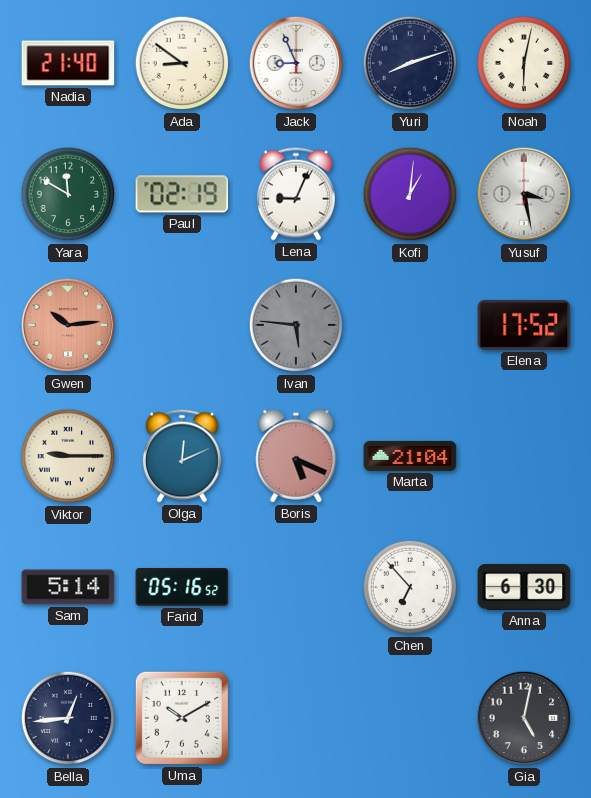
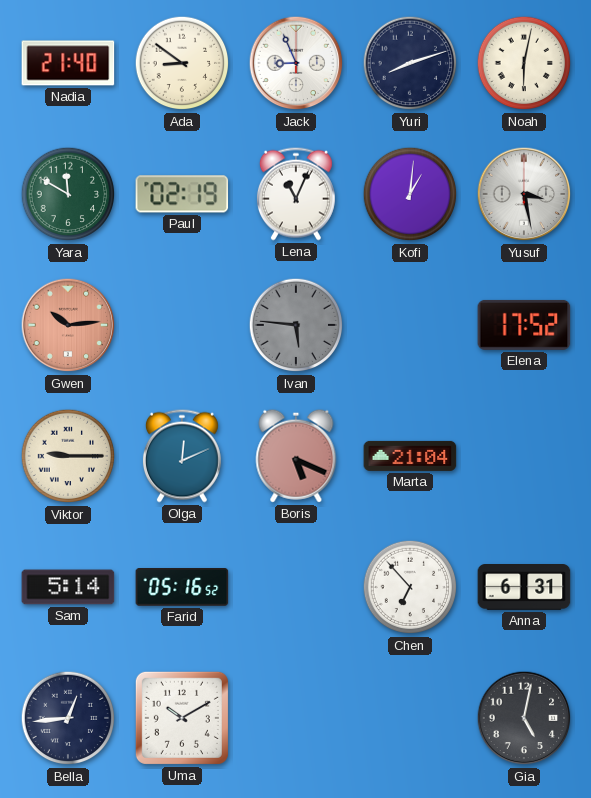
Lena: 9:04 -> 11:04 (296, 194)
Anna: 6:30 -> 6:31 (524, 588)
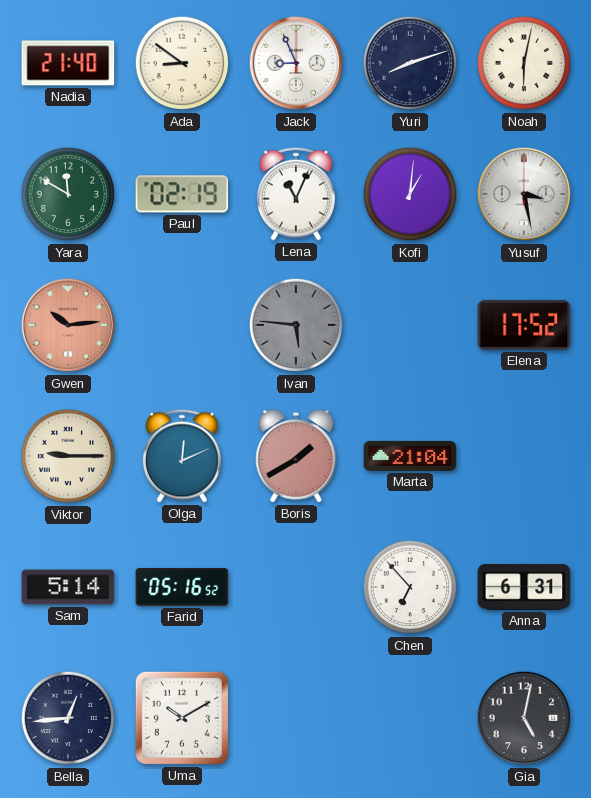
Boris: 5:19 -> 1:40 (296, 456)
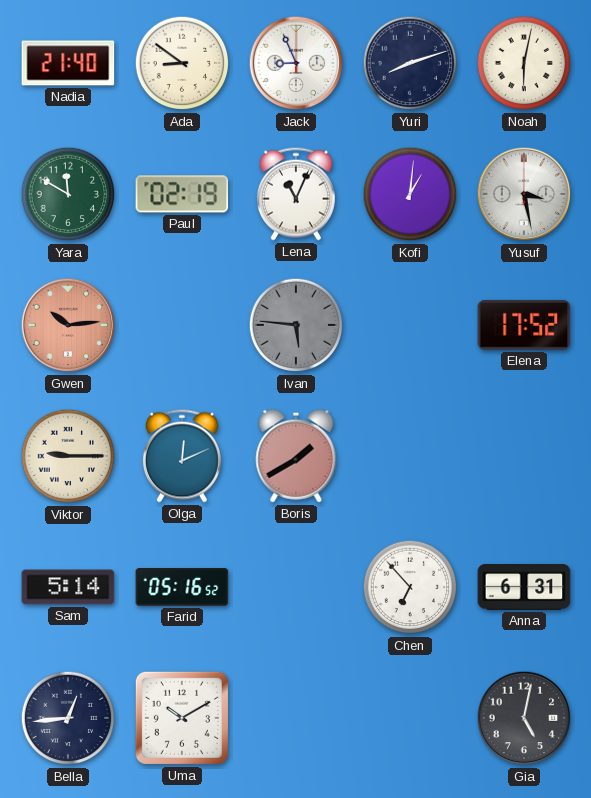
Marta: 21:04 -> none (410, 456)
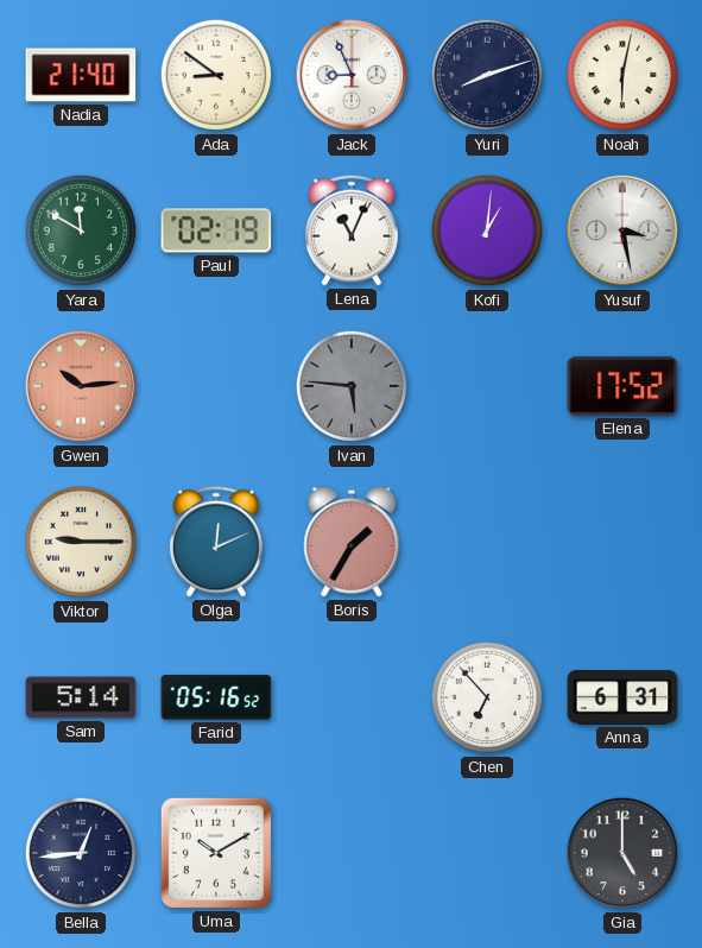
Boris: 1:40 -> 1:35 (352, 542)
Gia: 5:02 -> 5:00 (622, 853)
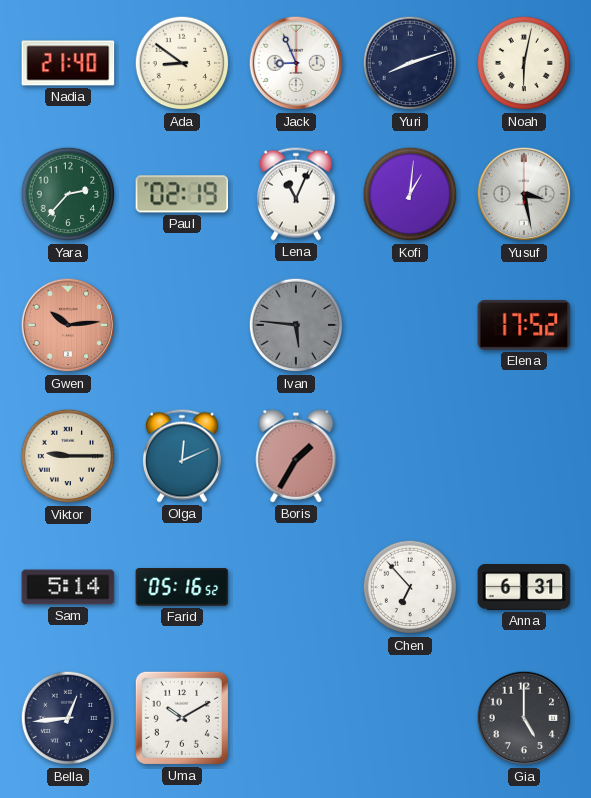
Yara: 11:50 -> 2:37 (68, 194)
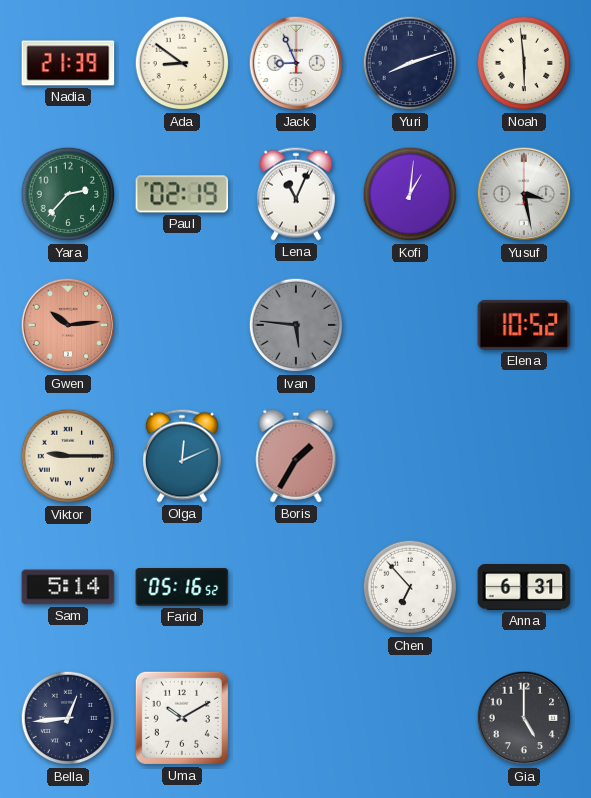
Nadia: 21:40 -> 21:39 (68, 63)
Noah: 6:02 -> 5:59 (524, 63)
Elena: 17:52 -> 10:52 (524, 325)
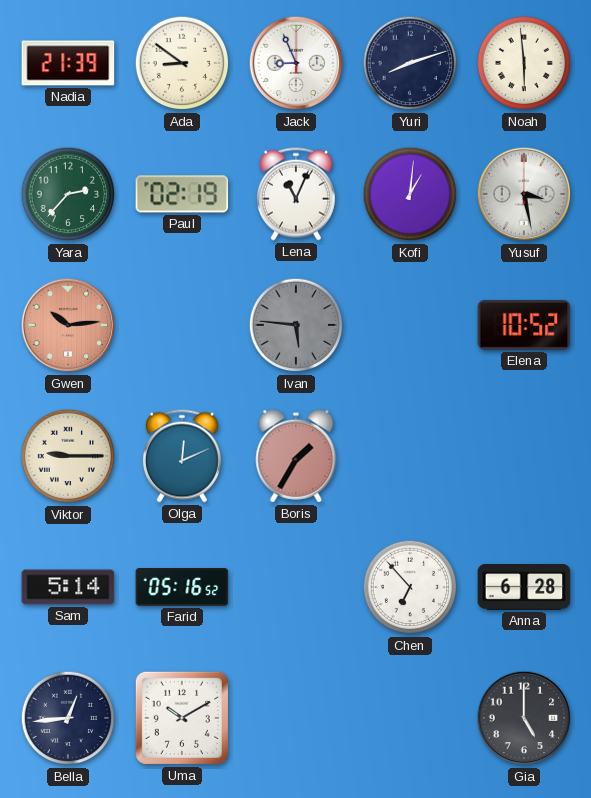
Anna: 6:31 -> 6:28 (524, 588)
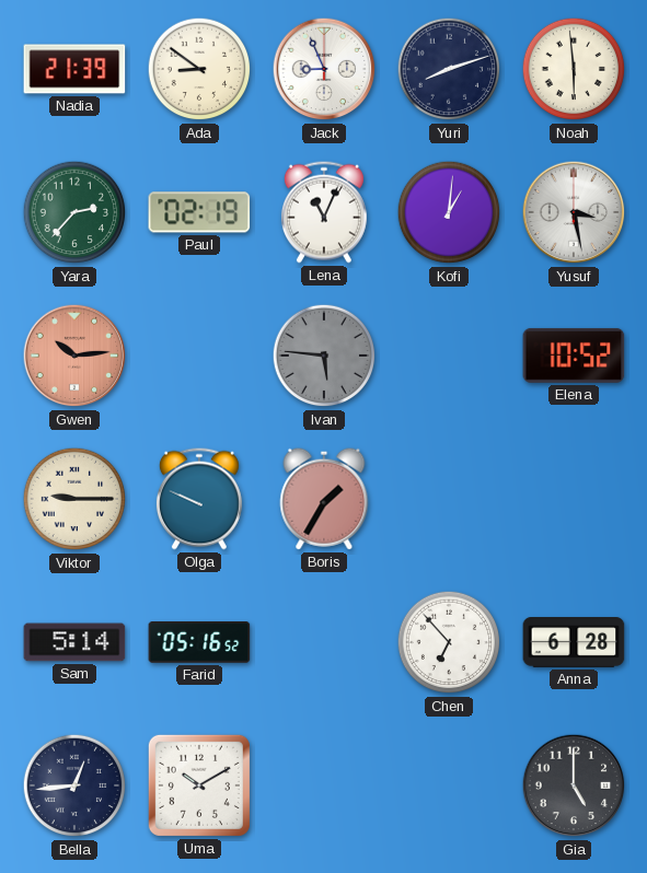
Olga: 12:11 -> 9:49 (199, 499)
